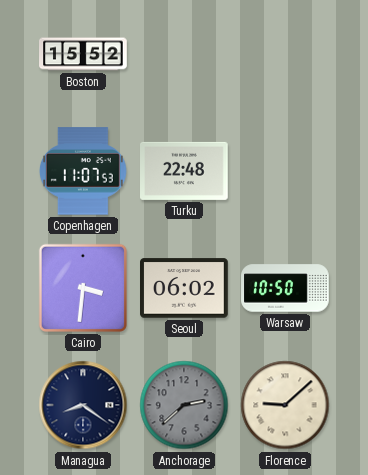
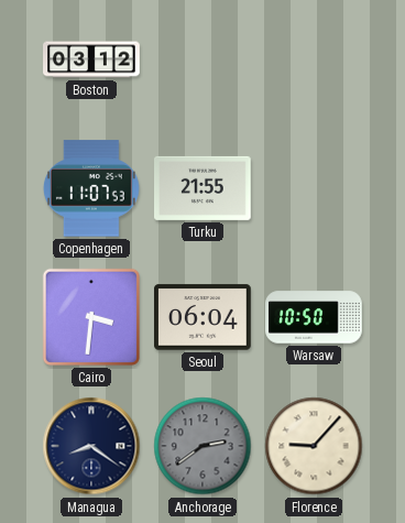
Boston: 15:52 -> 03:12 (91, 59)
Turku: 22:48 -> 21:55 (204, 188)
Seoul: 06:02 -> 06:04 (204, 317)
Anchorage: 2:38 -> 2:39 (202, 446)
Florence: 9:08 -> 9:07 (314, 446)
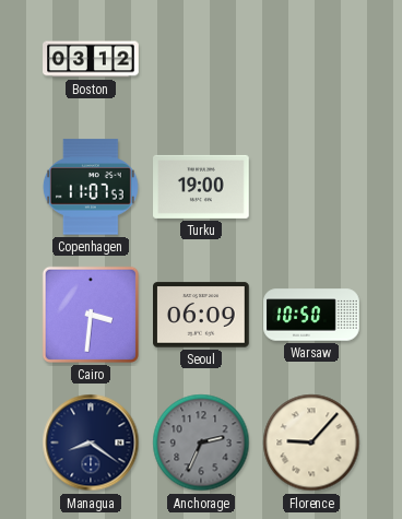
Turku: 21:55 -> 19:00 (202, 187)
Seoul: 06:04 -> 06:09 (202, 315)
Anchorage: 2:39 -> 2:34 (201, 443)
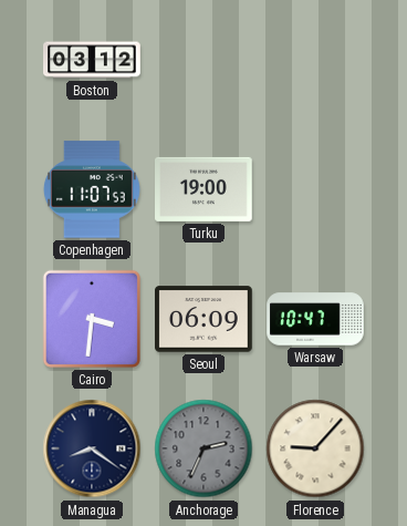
Warsaw: 10:50 -> 10:47 (315, 319)
